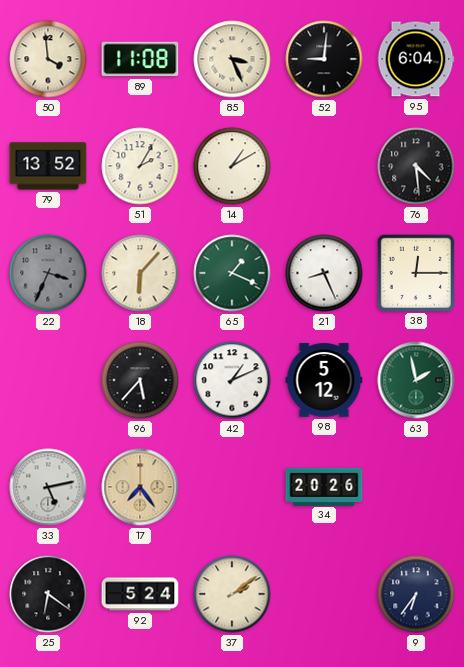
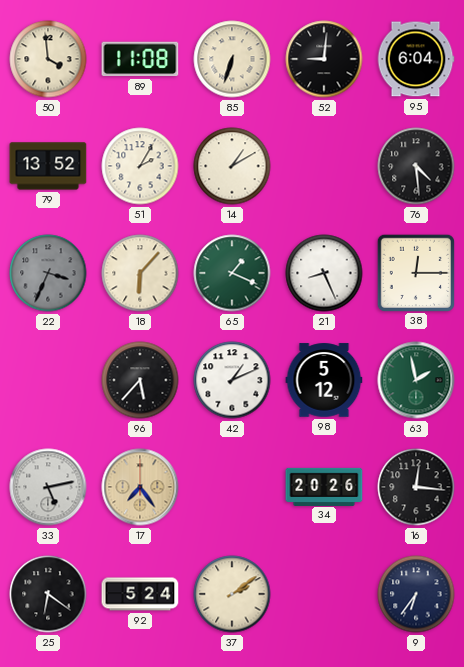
85: 3:26 -> 6:33 (232, 59)
16: none -> 12:16 (416, 487)
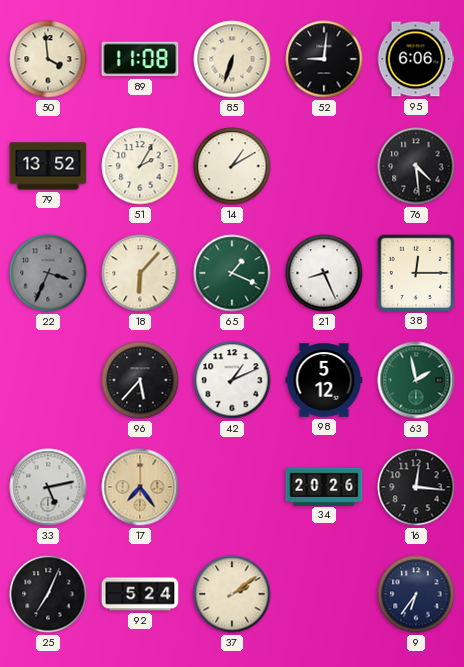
95: 6:04 -> 6:06 (416, 59)
25: 6:21 -> 7:04 (48, 594)
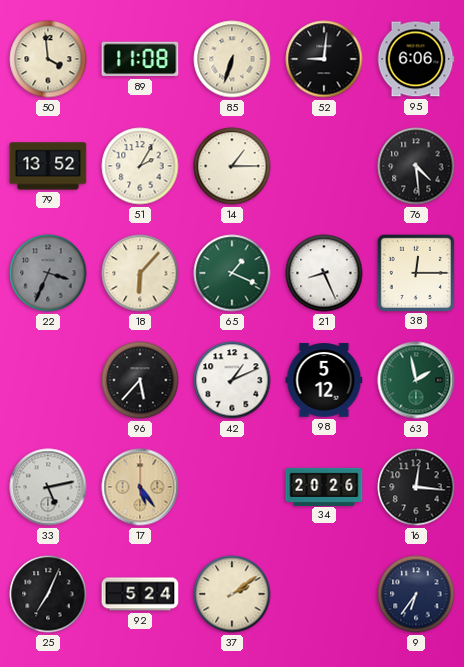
14: 1:10 -> 1:15 (232, 166)
17: 7:24 -> 5:24 (140, 487)
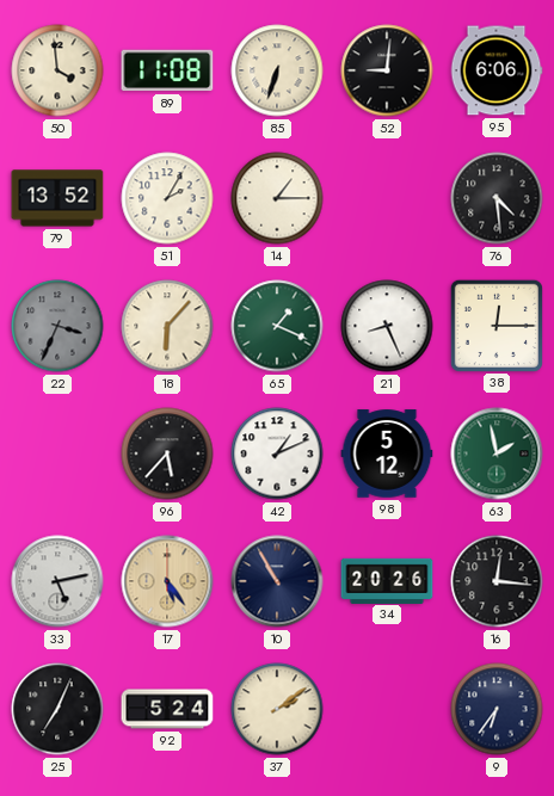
10: none -> 10:55 (277, 581)
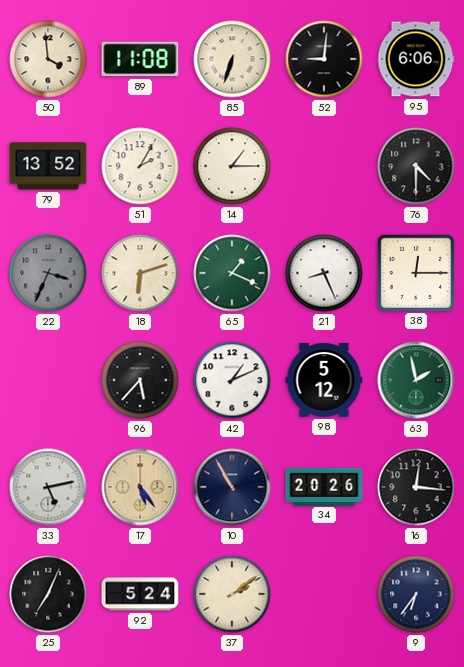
76: 4:29 -> 4:30 (416, 166)
18: 6:07 -> 6:12 (140, 273)
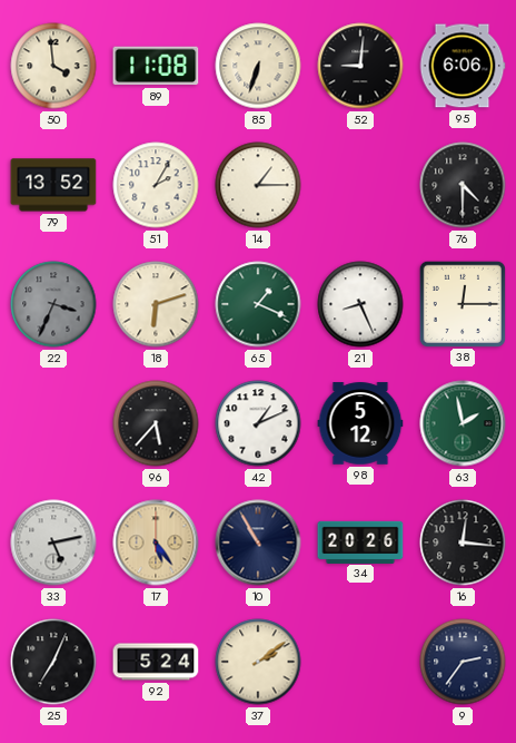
9: 6:36 -> 2:36 (463, 662)
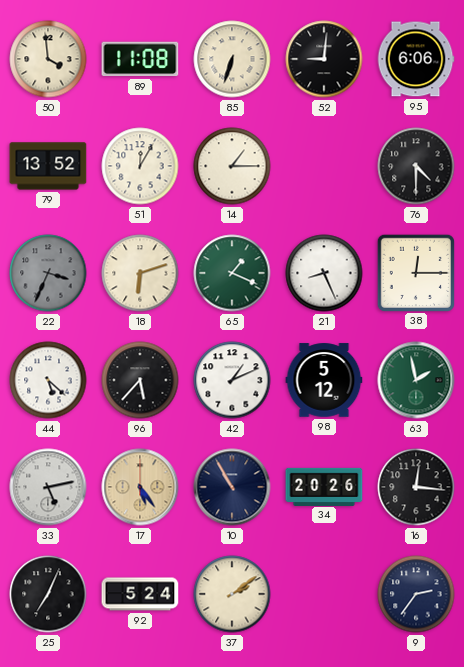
51: 2:05 -> 12:05 (140, 166)
44: none -> 5:22 (48, 380)
